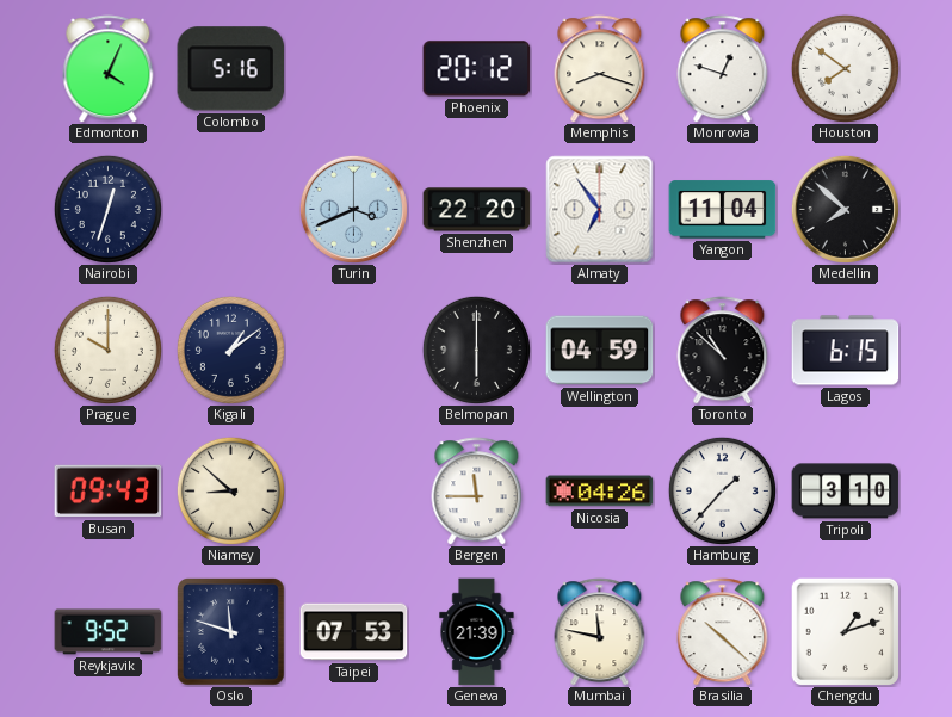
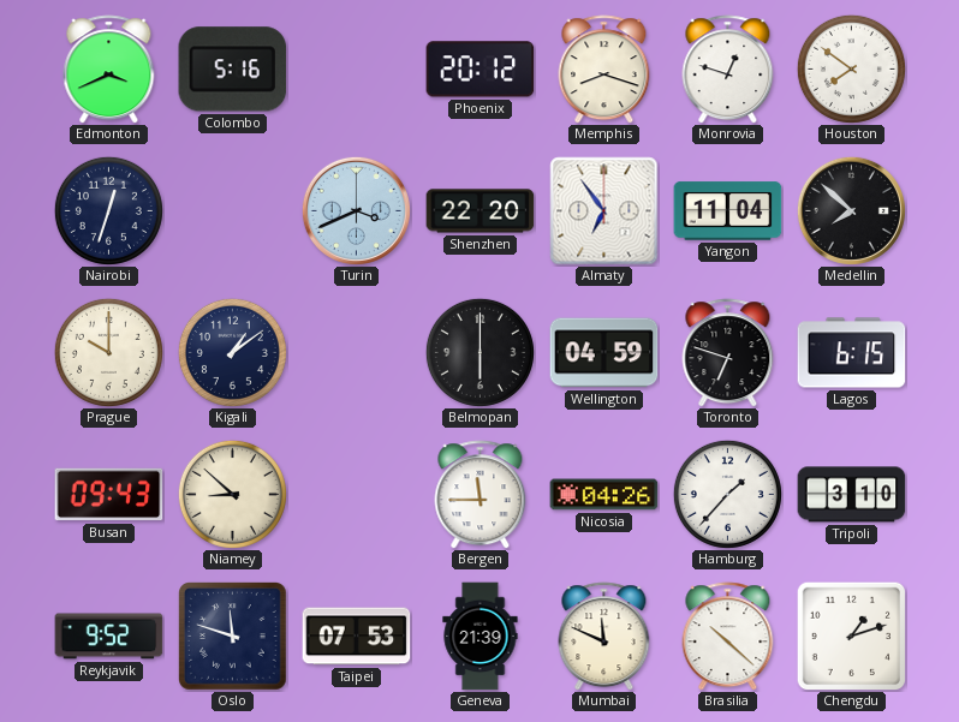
Edmonton: 4:04 -> 3:41 (109, 70)
Toronto: 10:52 -> 6:48 (728, 353)
Mumbai: 11:47 -> 11:49 (604, 637)
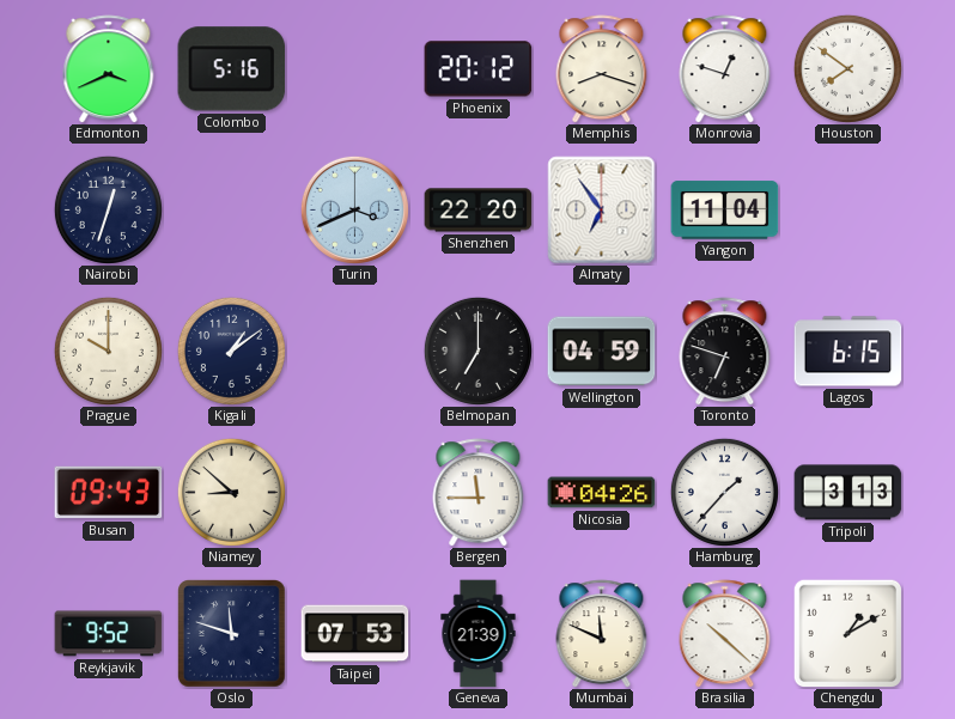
Medellin: 7:52 -> none (851, 210)
Belmopan: 6:00 -> 7:00 (478, 351)
Tripoli: 3:10 -> 3:13 (848, 493)
Chengdu: 1:12 -> 1:10 (847, 633)
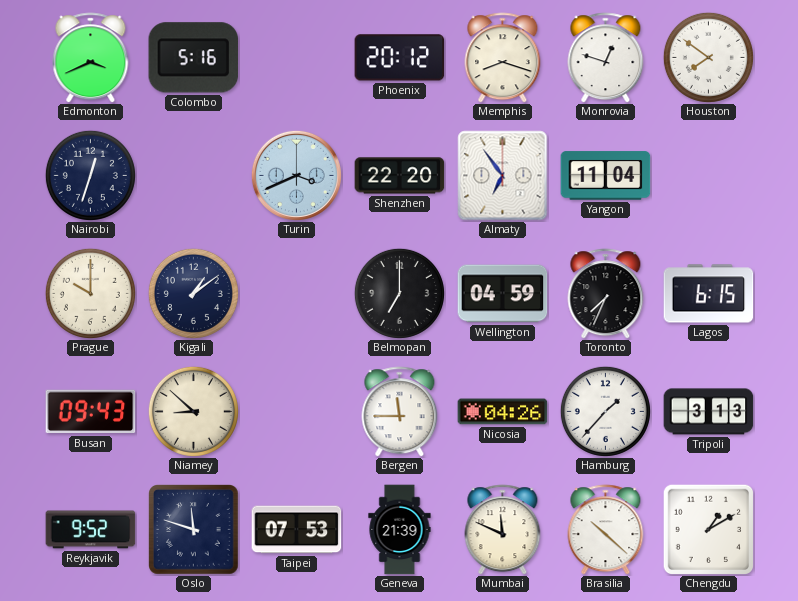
Toronto: 6:48 -> 7:34 (606, 294)
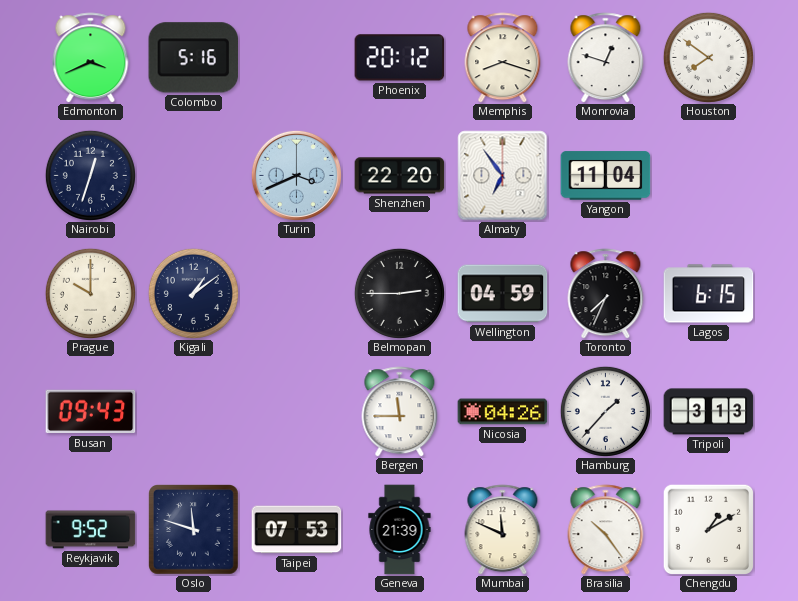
Belmopan: 7:00 -> 2:45 (399, 293)
Niamey: 8:52 -> none (193, 411)
Brasilia: 10:22 -> 10:24 (606, 530)
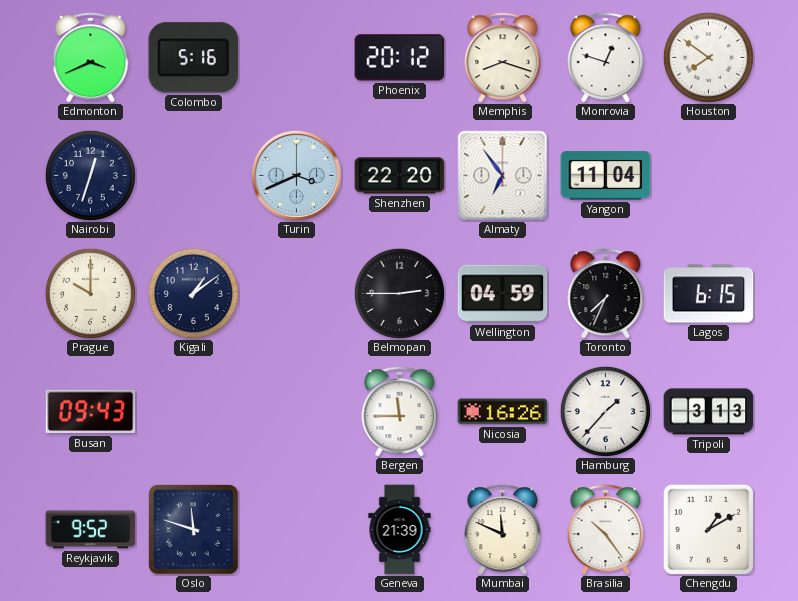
Nicosia: 04:26 -> 16:26 (503, 412)
Taipei: 07:53 -> none (297, 530)
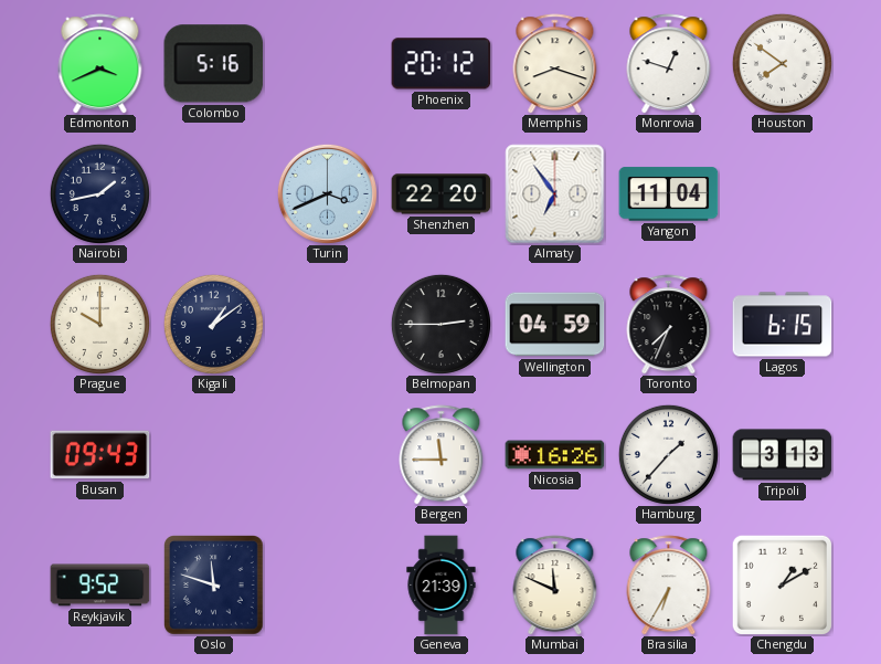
Nairobi: 12:33 -> 1:43 (99, 193)
Brasilia: 10:24 -> 6:35 (669, 586)
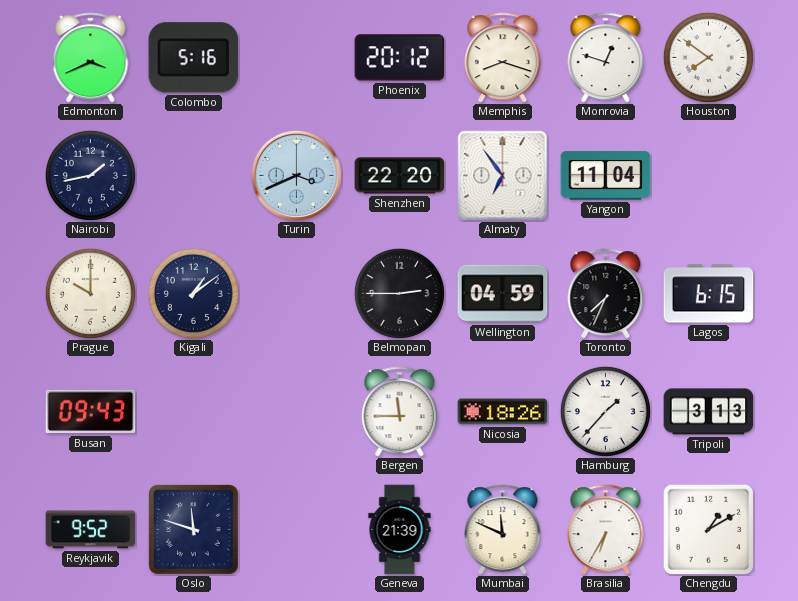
Nicosia: 16:26 -> 18:26 (503, 412)
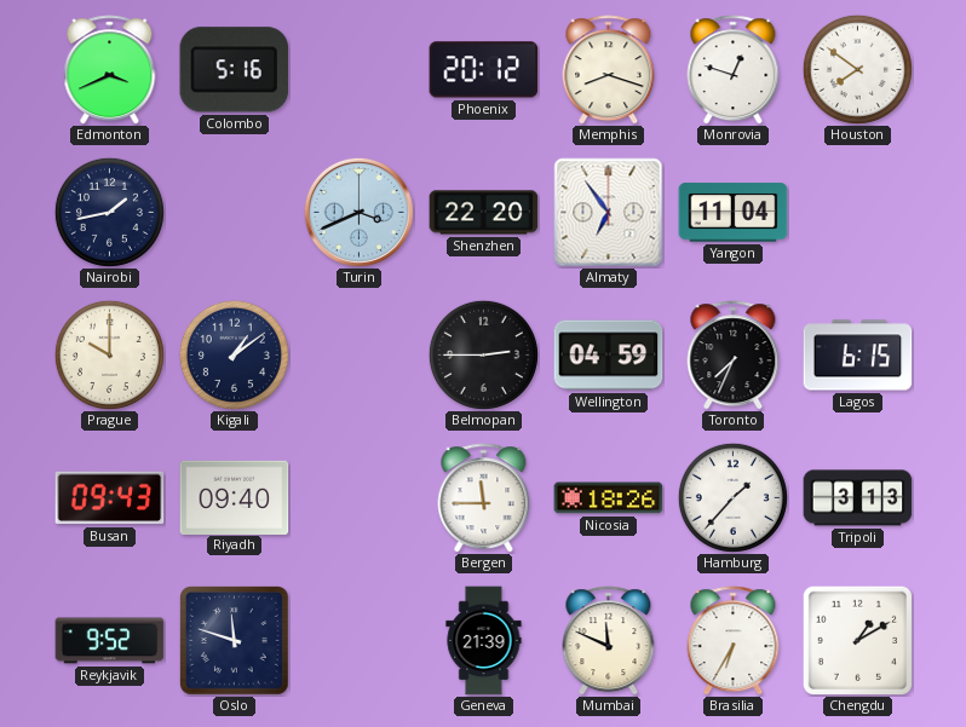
Riyadh: none -> 09:40 (235, 497)
